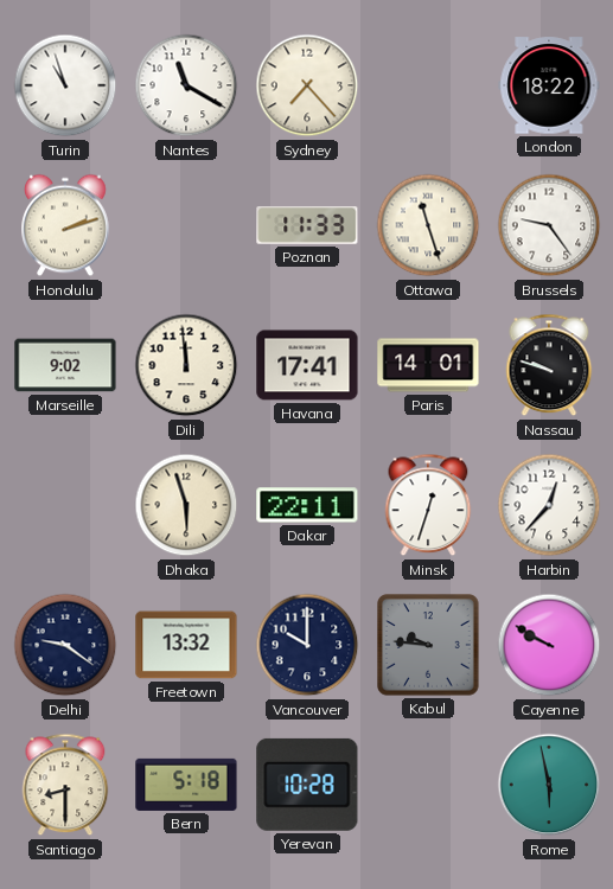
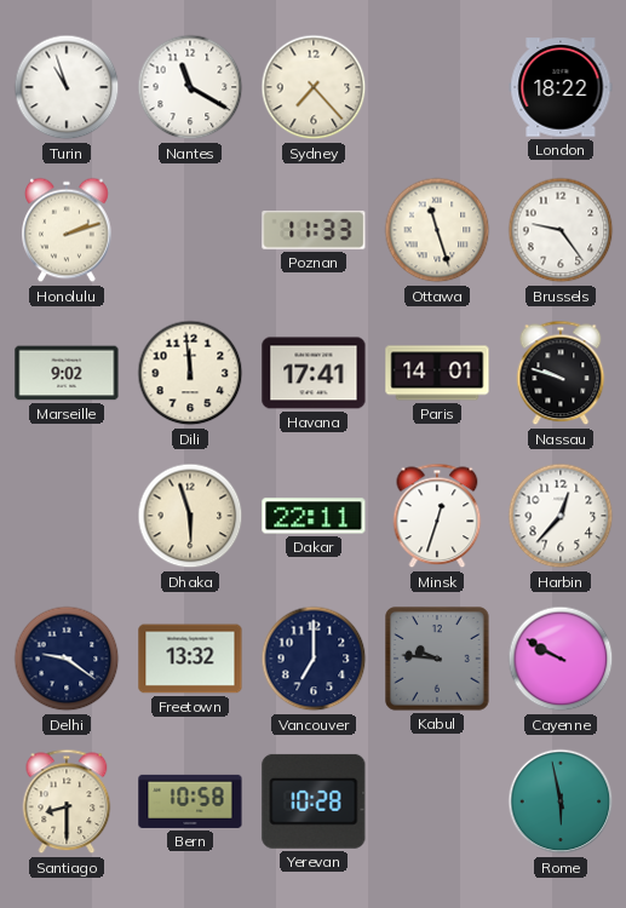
Vancouver: 10:00 -> 7:00 (314, 659)
Bern: 5:18 -> 10:58 (190, 801)
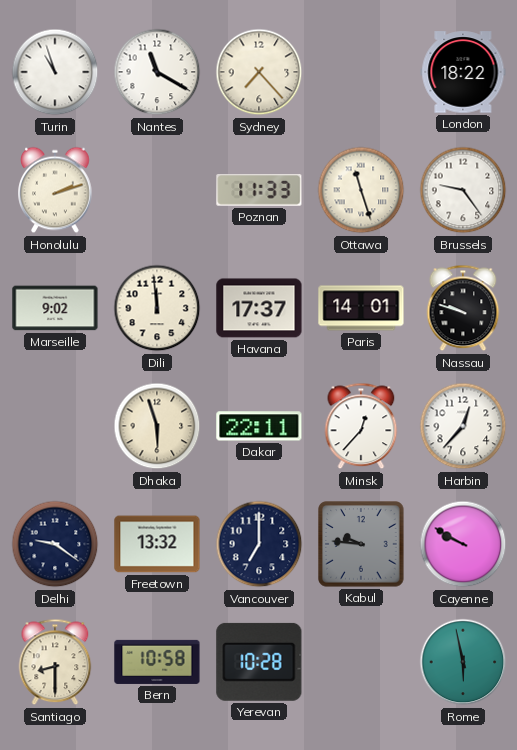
Havana: 17:41 -> 17:37 (259, 308)
Minsk: 12:33 -> 12:37 (361, 426)
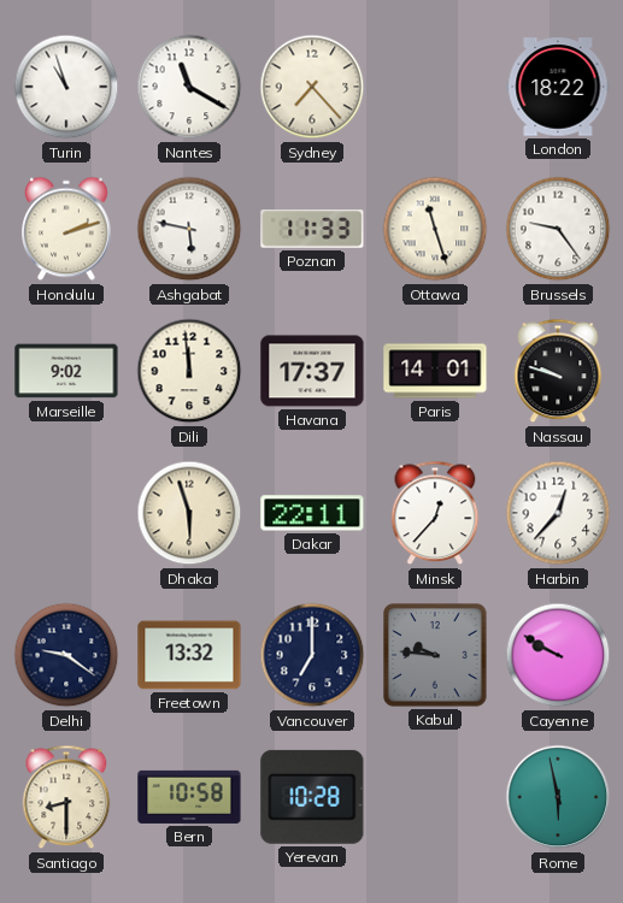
Ashgabat: none -> 5:47 (189, 229)
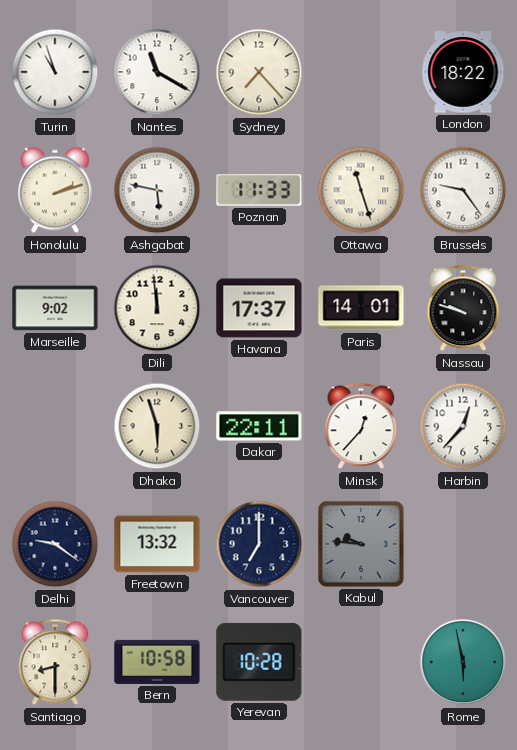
Cayenne: 9:50 -> none (558, 655)
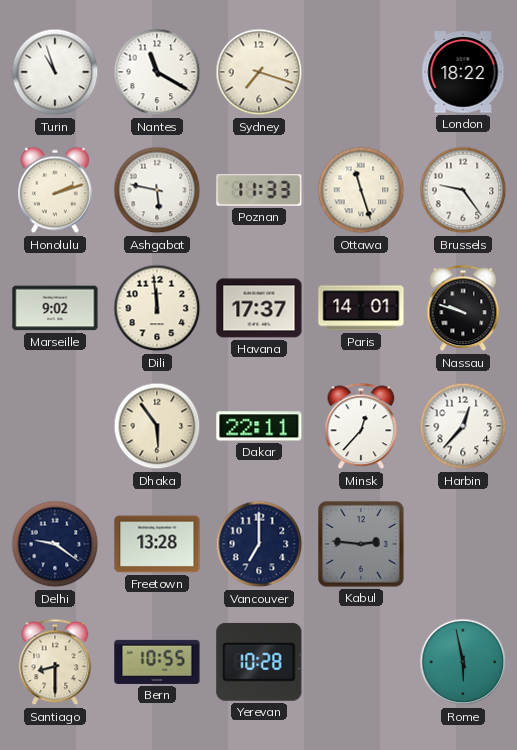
Sydney: 7:23 -> 7:18 (259, 72)
Dhaka: 5:57 -> 5:54 (157, 426)
Freetown: 13:32 -> 13:28 (157, 544)
Kabul: 9:46 -> 2:46 (361, 544)
Bern: 10:58 -> 10:55 (157, 662)
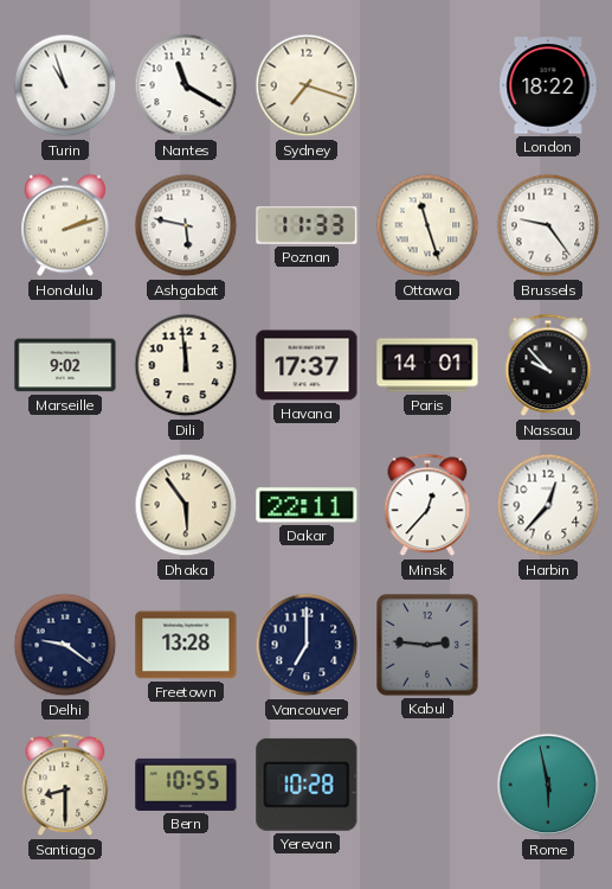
Nassau: 9:48 -> 9:53 (548, 365)
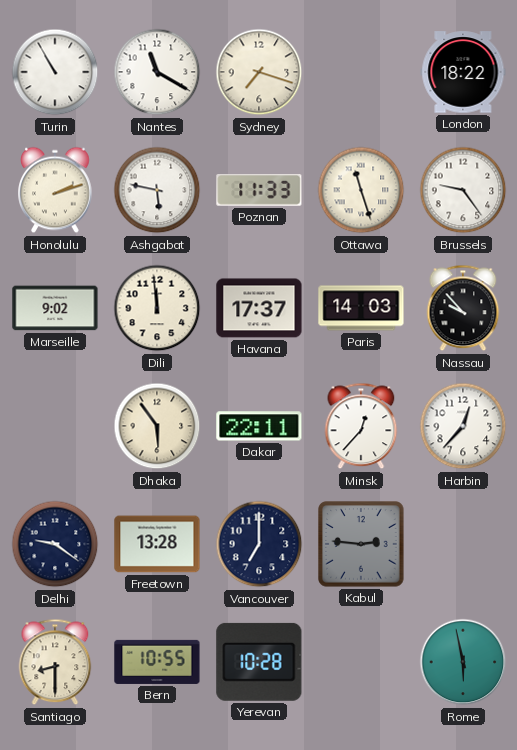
Turin: 10:57 -> 10:55 (55, 72)
Paris: 14:01 -> 14:03 (361, 308)
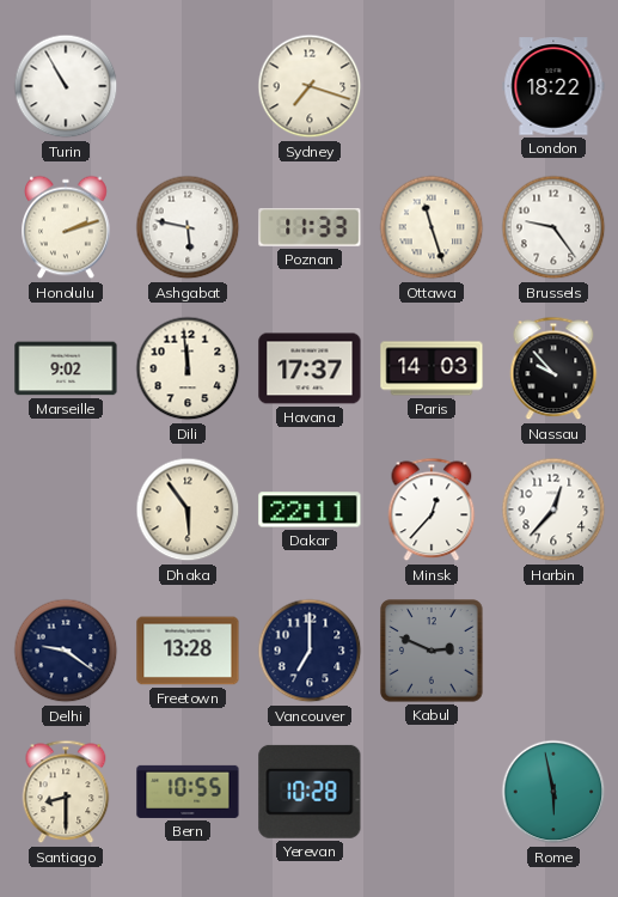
Nantes: 11:20 -> none (157, 72)
Kabul: 2:46 -> 2:49 (432, 651)
